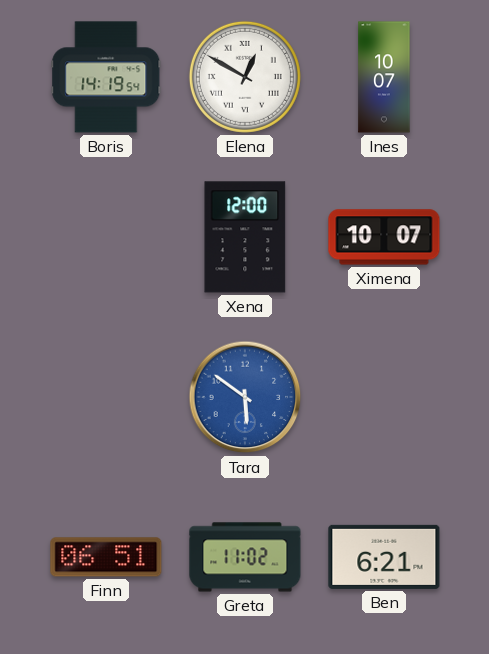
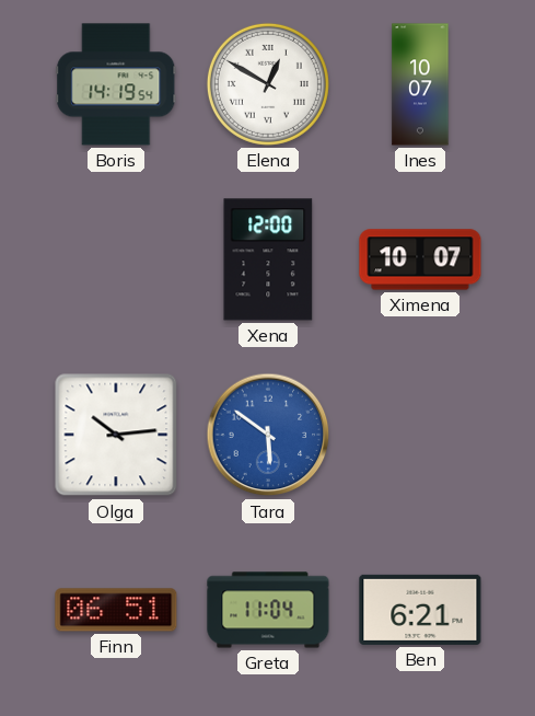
Olga: none -> 10:14 (116, 435)
Greta: 11:02 -> 11:04 (268, 610)
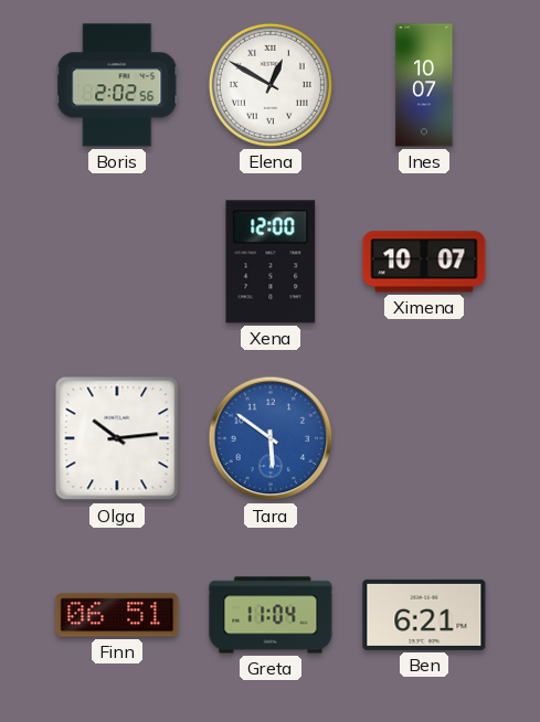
Boris: 14:19 -> 2:02 (117, 85)
